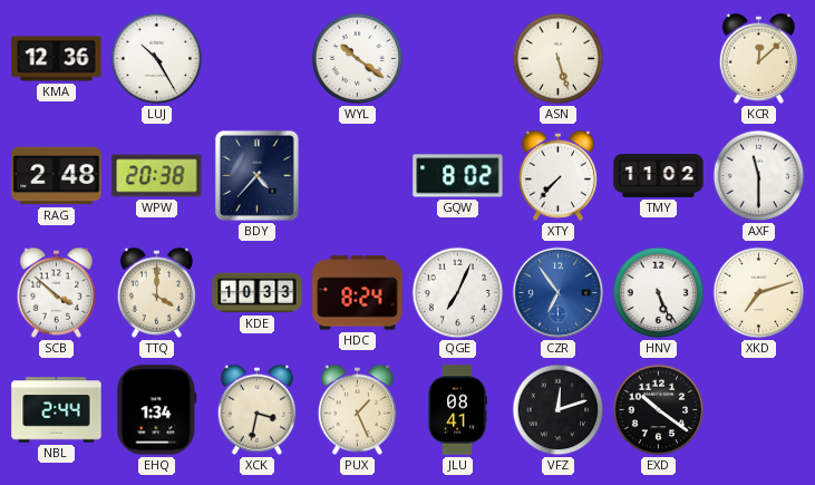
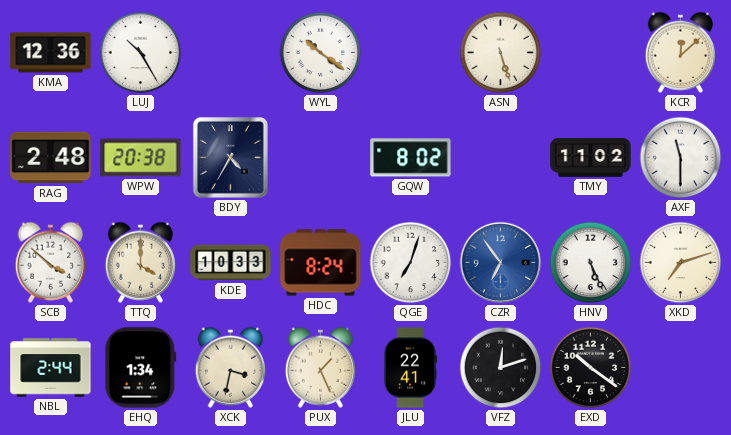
BDY: 4:37 -> 4:35 (230, 157)
XTY: 7:37 -> none (557, 175)
QGE: 7:04 -> 7:03 (411, 263)
JLU: 08:41 -> 22:41 (410, 368)
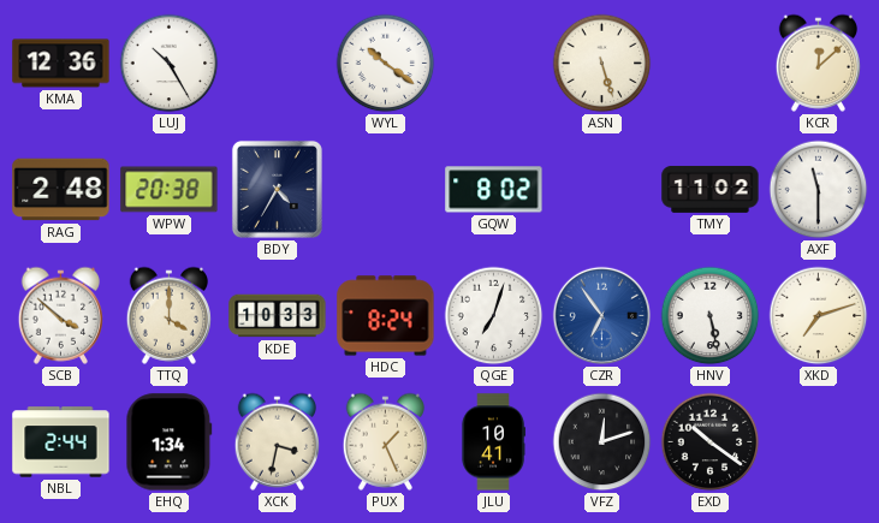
HNV: 5:26 -> 5:28 (711, 316)
JLU: 22:41 -> 10:41 (493, 442)
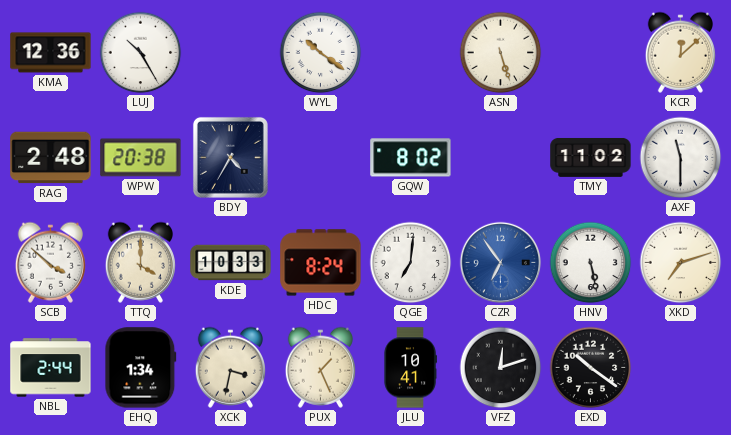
QGE: 7:03 -> 7:01 (411, 263)
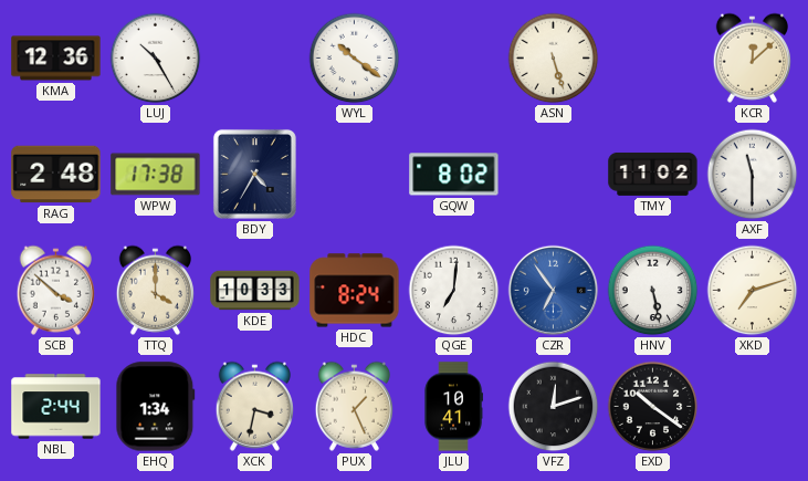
WPW: 20:38 -> 17:38 (156, 175)
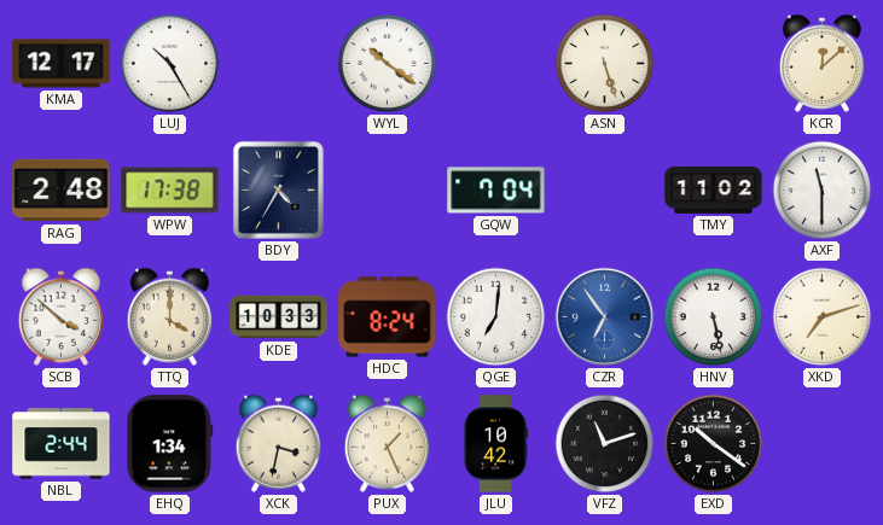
KMA: 12:36 -> 12:17 (62, 64)
GQW: 8:02 -> 7:04 (496, 191)
JLU: 10:41 -> 10:42 (495, 444)
VFZ: 12:12 -> 11:12 (605, 444)
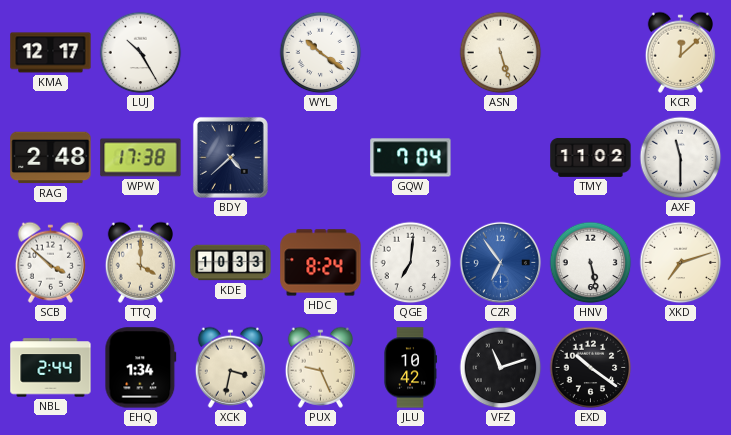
BDY: 4:35 -> 4:38 (230, 157)
PUX: 1:26 -> 9:26 (320, 367)
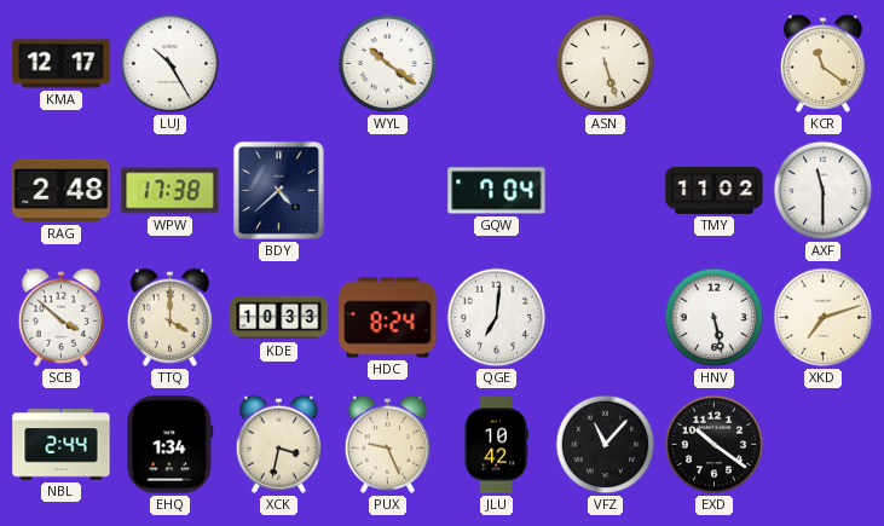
KCR: 12:08 -> 11:21 (822, 63)
CZR: 6:54 -> none (501, 263)
VFZ: 11:12 -> 11:07 (606, 445)
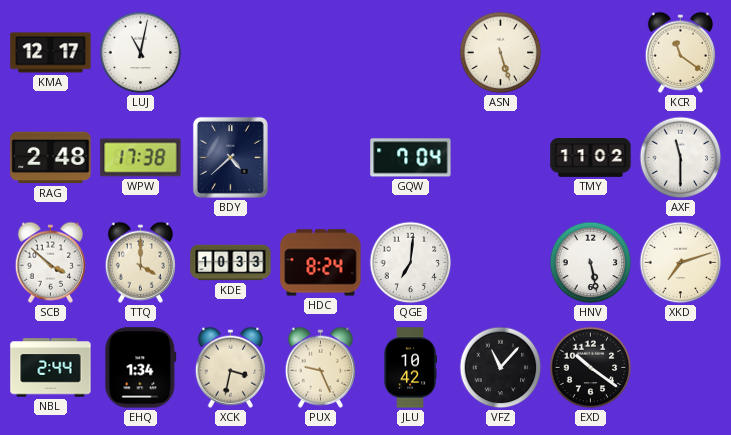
LUJ: 10:25 -> 11:02 (141, 53)
WYL: 10:21 -> none (388, 64)
